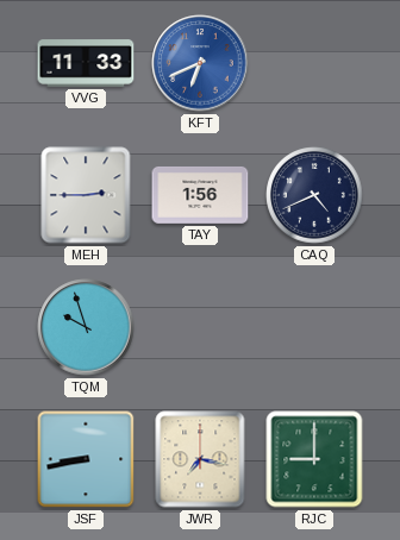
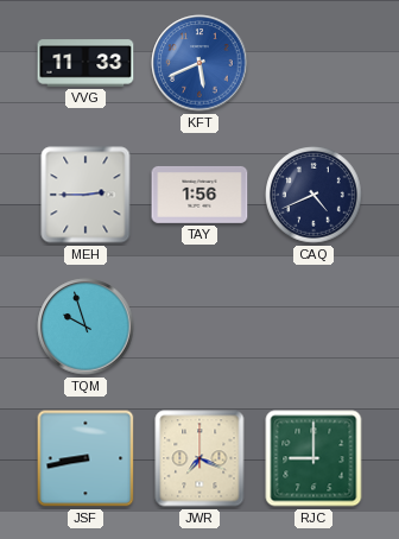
KFT: 6:41 -> 5:41 (199, 63)
JWR: 7:17 -> 7:19 (199, 458)
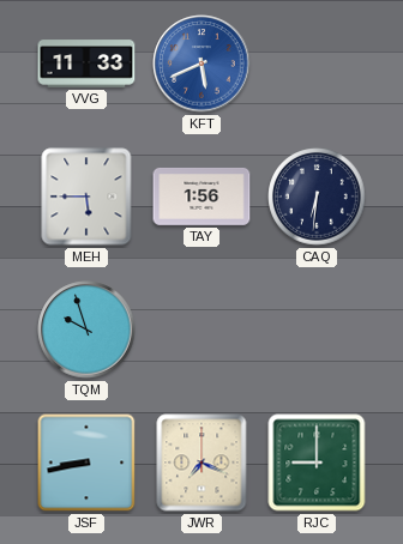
MEH: 2:45 -> 5:45 (86, 197)
CAQ: 4:41 -> 6:31 (317, 197)
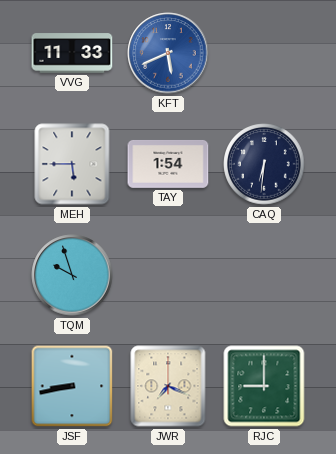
TAY: 1:56 -> 1:54 (168, 164)
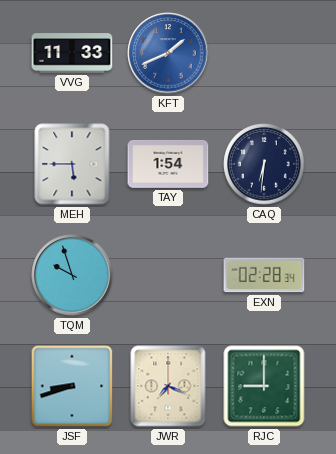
KFT: 5:41 -> 1:41 (168, 53)
EXN: none -> 02:28 (264, 275)
JSF: 8:43 -> 8:42 (72, 386)
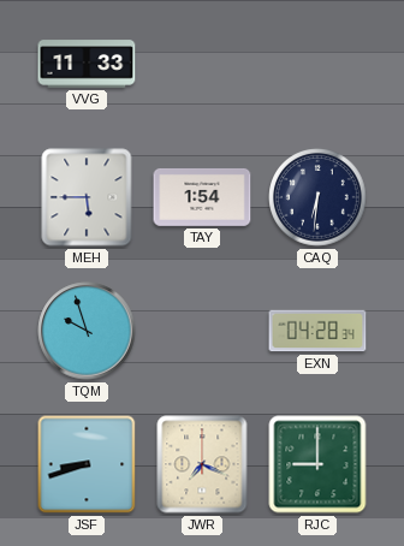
KFT: 1:41 -> none (168, 53)
EXN: 02:28 -> 04:28 (317, 331)
